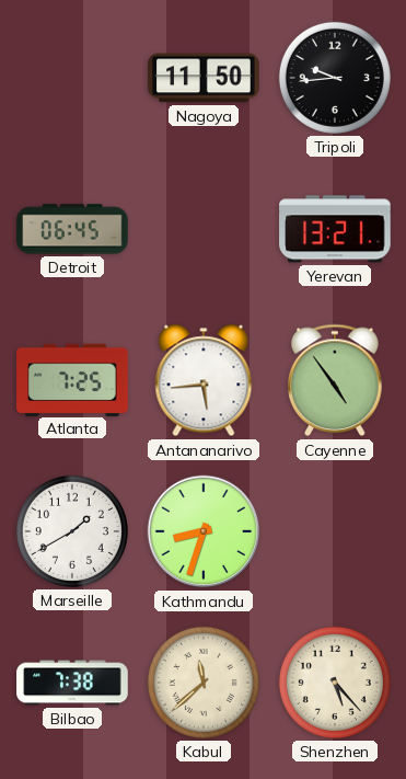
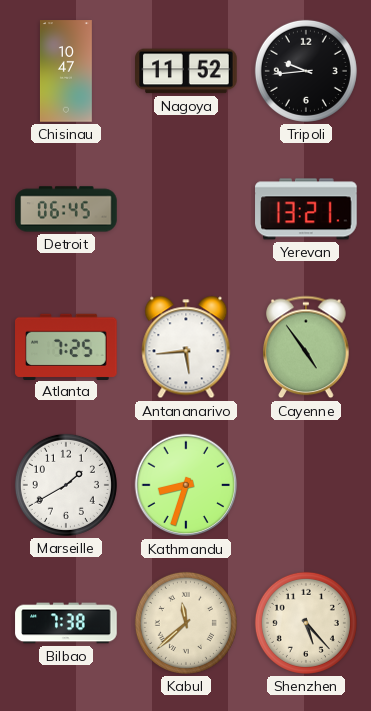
Chisinau: none -> 10:47 (66, 71)
Nagoya: 11:50 -> 11:52 (186, 71)
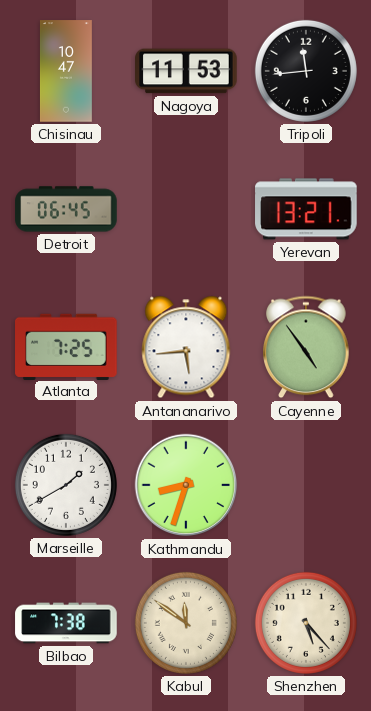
Nagoya: 11:52 -> 11:53 (186, 71)
Tripoli: 9:44 -> 11:44 (306, 71)
Kabul: 11:38 -> 11:51 (186, 623)
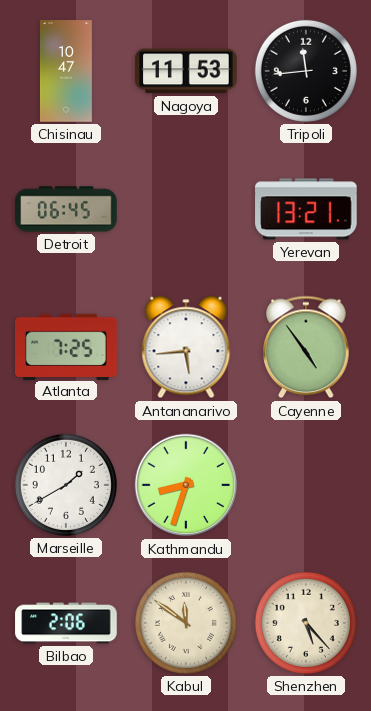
Bilbao: 7:38 -> 2:06 (66, 623)
